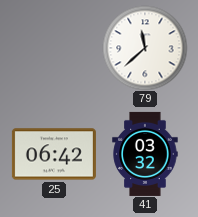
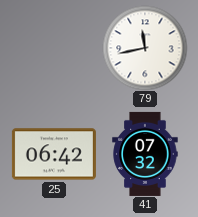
79: 11:38 -> 11:43 (145, 48)
41: 03:32 -> 07:32 (145, 154)
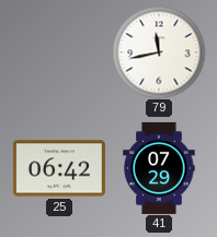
41: 07:32 -> 07:29 (159, 168)
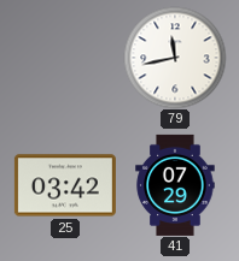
25: 06:42 -> 03:42 (65, 185)
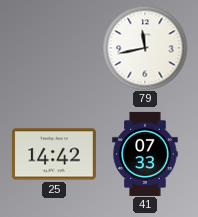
25: 03:42 -> 14:42 (54, 154)
41: 07:29 -> 07:33 (145, 154)
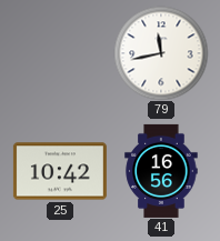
25: 14:42 -> 10:42 (60, 171)
41: 07:33 -> 16:56 (161, 171)
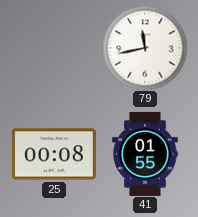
25: 10:42 -> 00:08 (54, 154)
41: 16:56 -> 01:55 (145, 154)
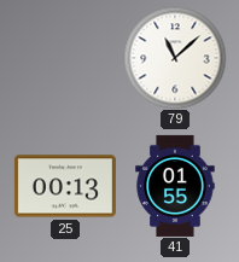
79: 11:43 -> 11:08 (175, 58)
25: 00:08 -> 00:13 (65, 186)
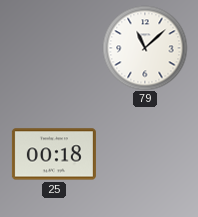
25: 00:13 -> 00:18 (54, 154)
41: 01:55 -> none (175, 186)
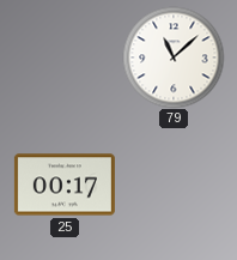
25: 00:18 -> 00:17 (65, 185)
